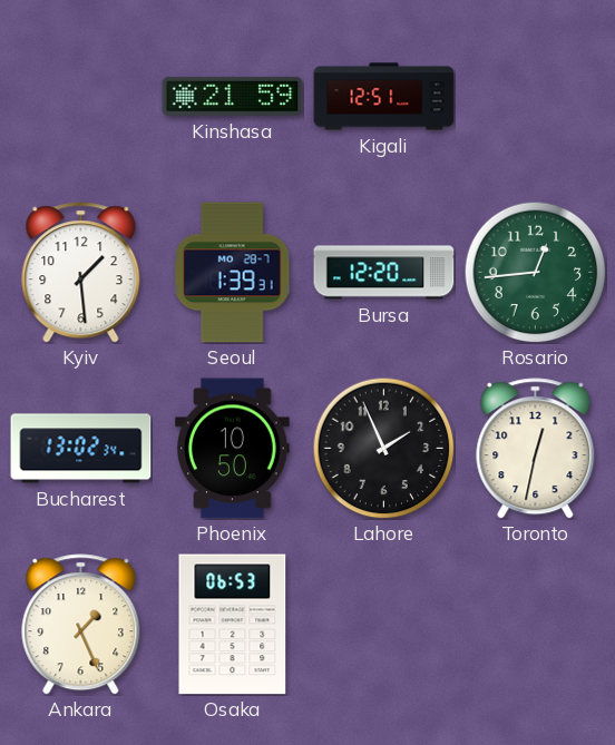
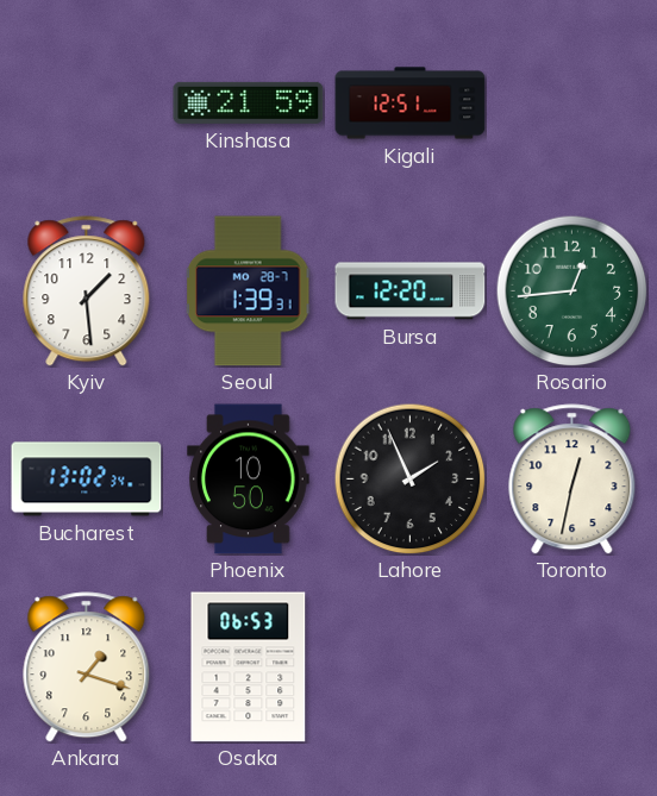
Ankara: 1:26 -> 1:18 (87, 667)
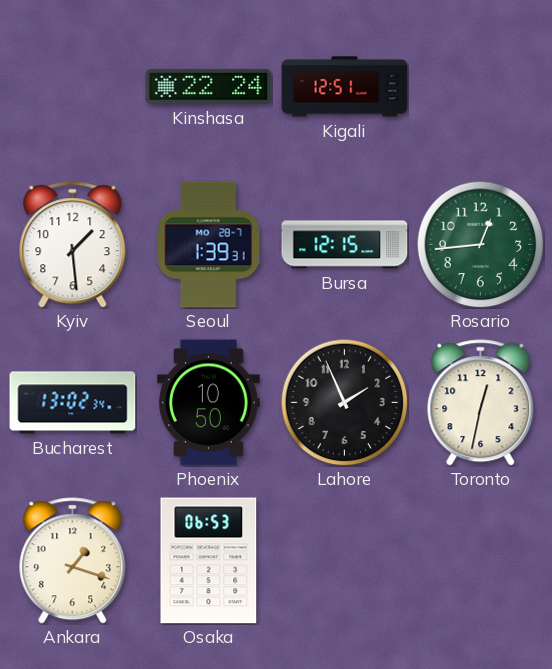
Kinshasa: 21:59 -> 22:24 (209, 86)
Bursa: 12:20 -> 12:15 (345, 245)
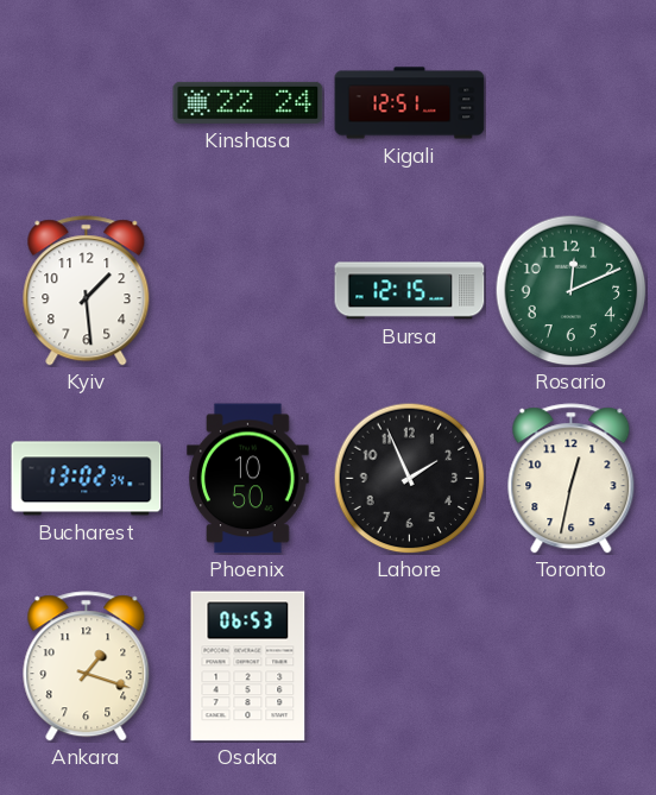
Seoul: 1:39 -> none (209, 245)
Rosario: 12:44 -> 12:11 (570, 290)
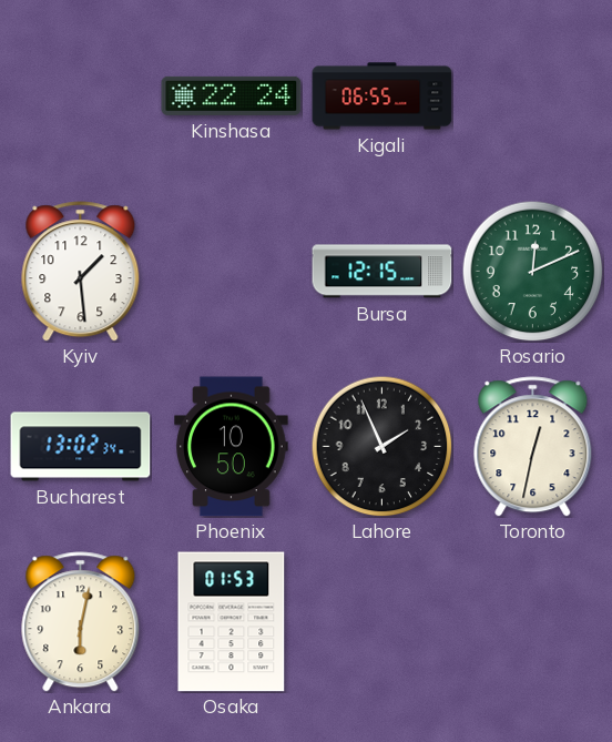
Kigali: 12:51 -> 06:55 (382, 96)
Ankara: 1:18 -> 6:02 (81, 622)
Osaka: 06:53 -> 01:53 (232, 622)
